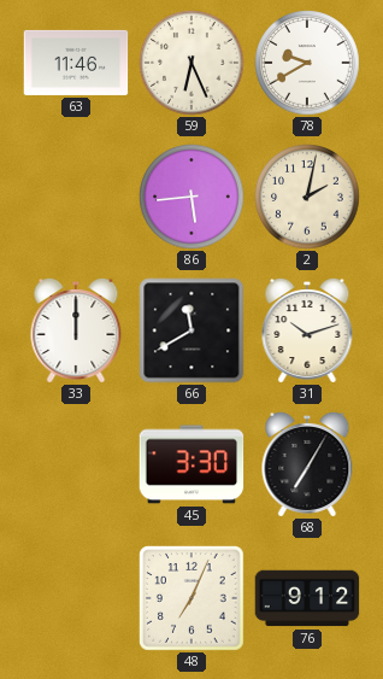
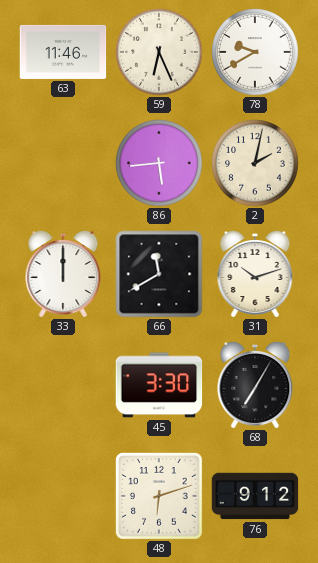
48: 7:04 -> 6:12 (160, 497)
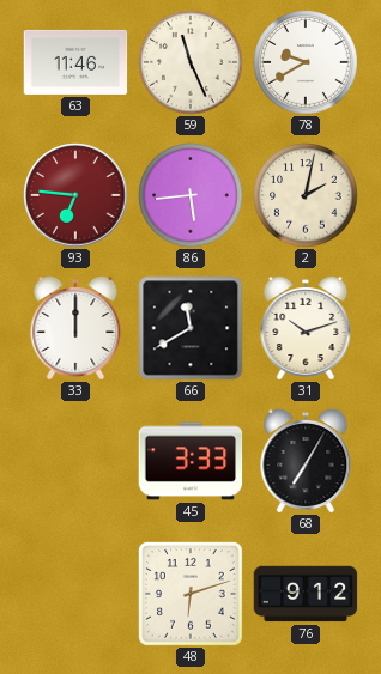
59: 6:26 -> 11:26 (190, 62)
93: none -> 6:46 (75, 195)
45: 3:30 -> 3:33 (190, 461)
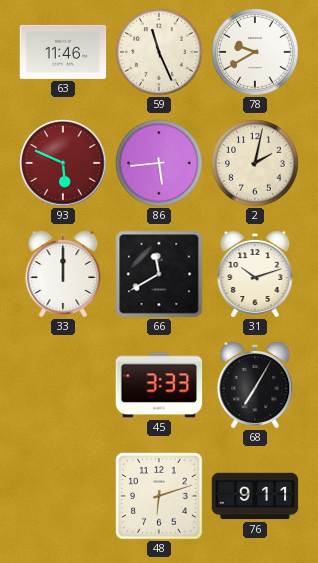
93: 6:46 -> 5:49 (63, 163)
76: 9:12 -> 9:11 (255, 496)
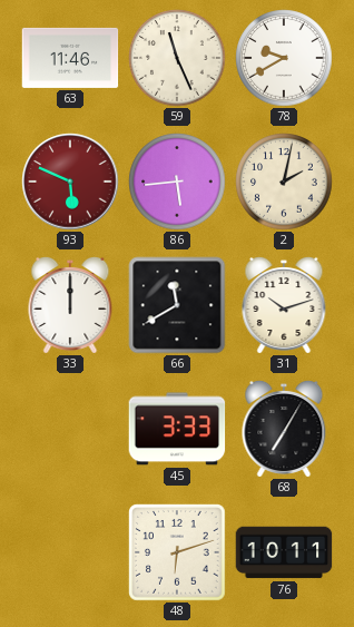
76: 9:11 -> 10:11 (284, 552)
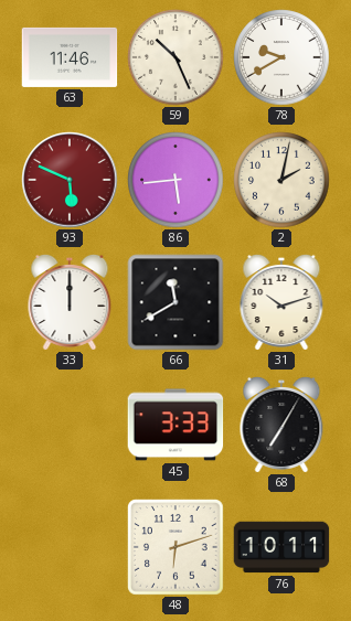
59: 11:26 -> 10:26 (175, 57)
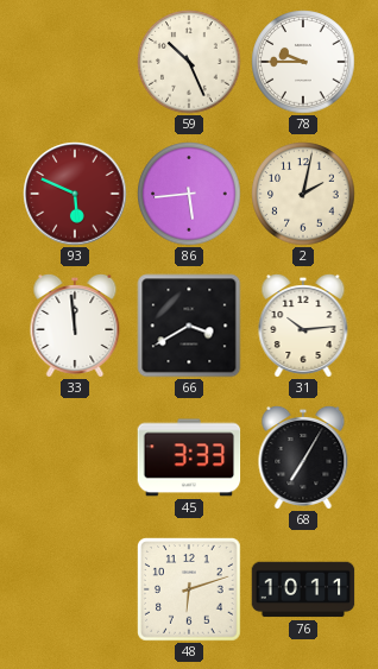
63: 11:46 -> none (70, 57)
78: 9:40 -> 9:45 (303, 62)
33: 12:00 -> 11:59 (75, 326)
66: 11:40 -> 3:40 (189, 326)
31: 10:12 -> 10:14 (303, 326)
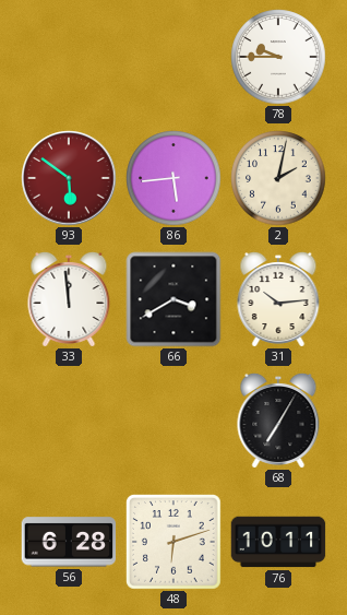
59: 10:26 -> none (189, 62)
93: 5:49 -> 5:51 (69, 178)
45: 3:33 -> none (189, 457)
56: none -> 6:28 (69, 542)
